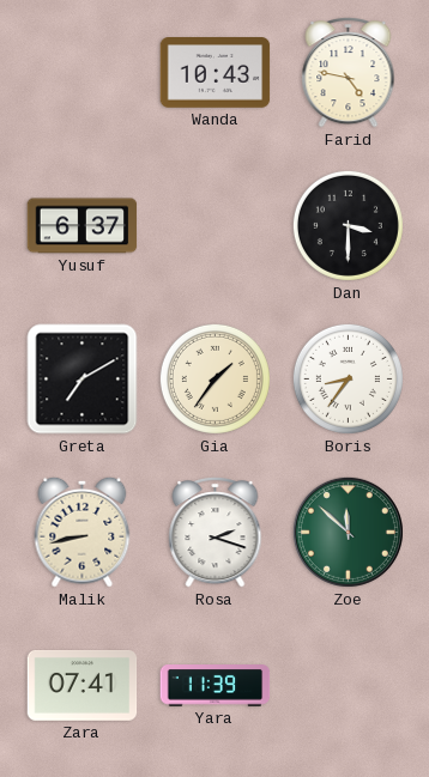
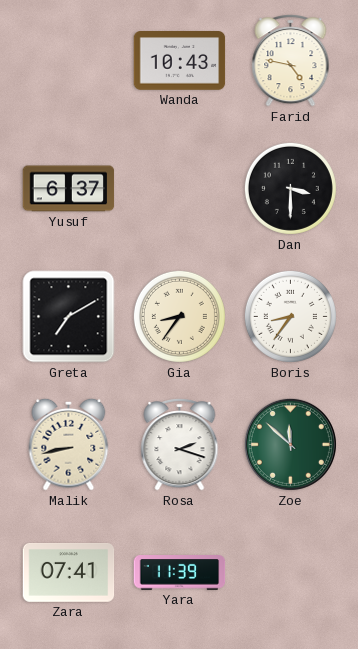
Gia: 1:36 -> 8:36 (179, 316)
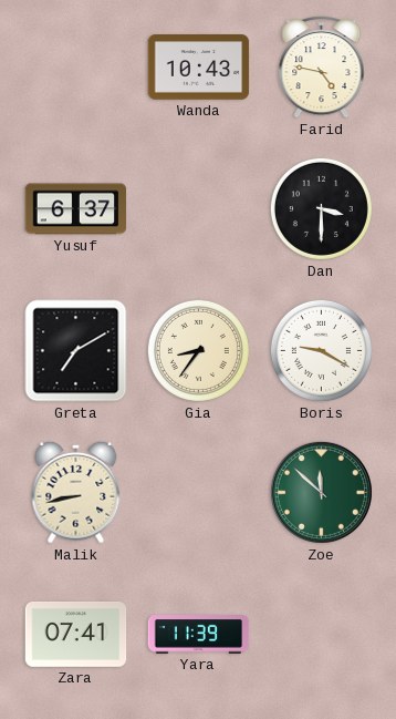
Boris: 8:36 -> 9:20 (321, 350)
Rosa: 2:18 -> none (180, 445)
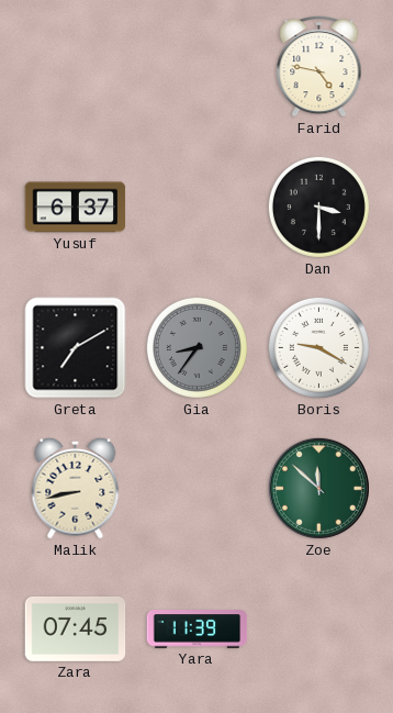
Wanda: 10:43 -> none (199, 68)
Gia dial: cream -> grey (196, 347)
Zara: 07:41 -> 07:45 (76, 630)
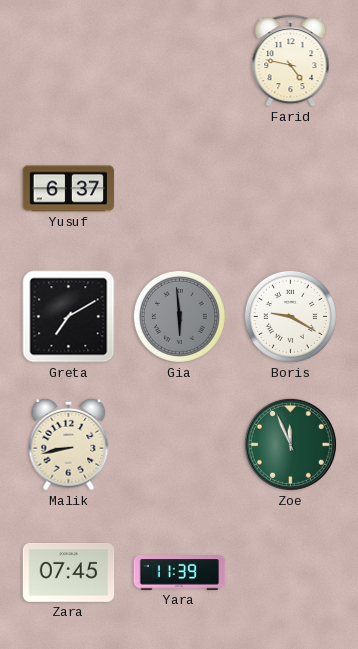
Dan: 3:30 -> none (318, 207)
Gia: 8:36 -> 5:59 (179, 316)
Zoe: 11:52 -> 11:56 (290, 444)
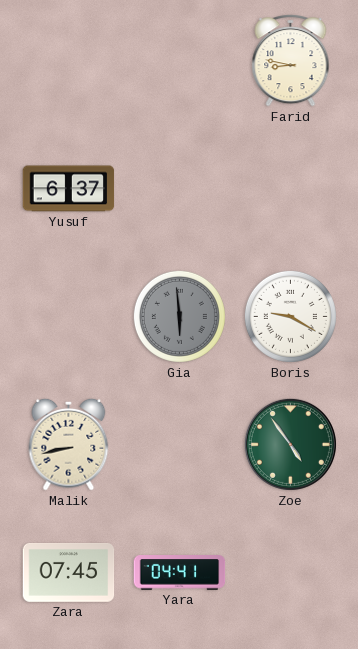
Farid: 4:47 -> 8:47 (291, 61)
Greta: 7:10 -> none (69, 317)
Zoe: 11:56 -> 4:54 (290, 444)
Yara: 11:39 -> 04:41 (180, 573)
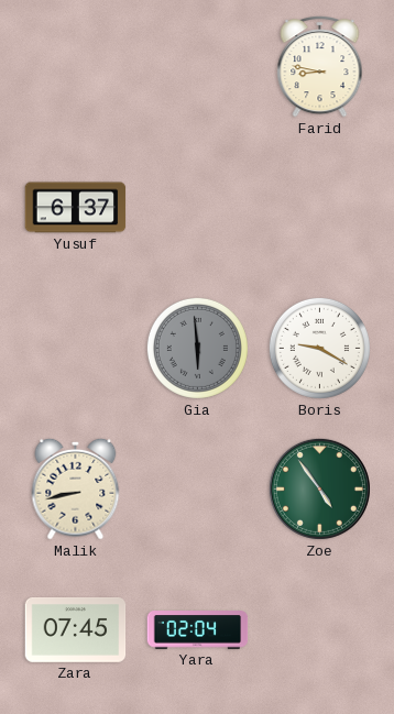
Yara: 04:41 -> 02:04 (198, 630)
